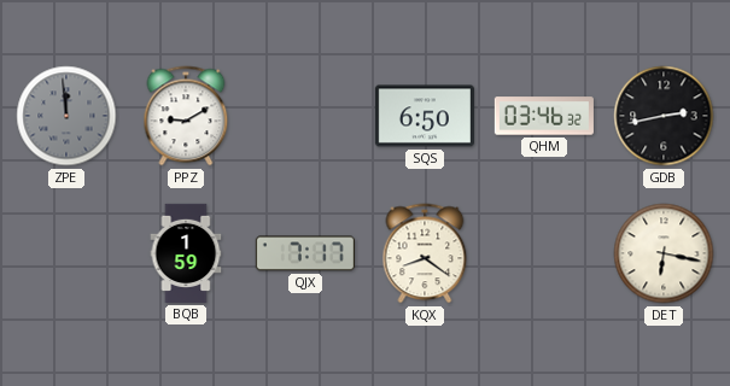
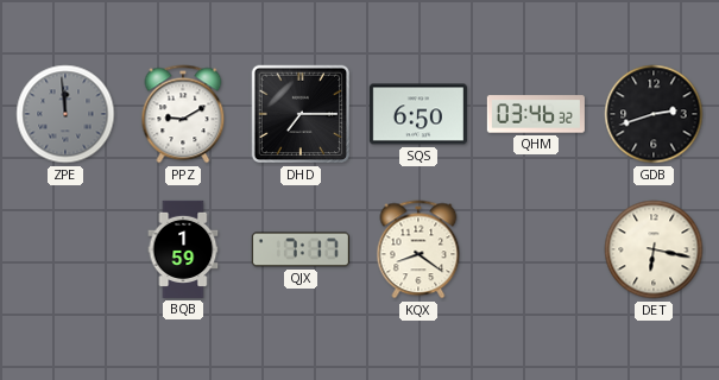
DHD: none -> 7:15 (301, 114)
GDB: 2:43 -> 2:42 (654, 114)
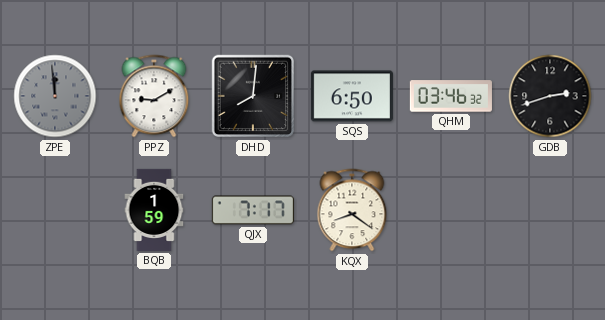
DHD: 7:15 -> 8:01 (253, 96)
DET: 6:17 -> none (654, 249)
